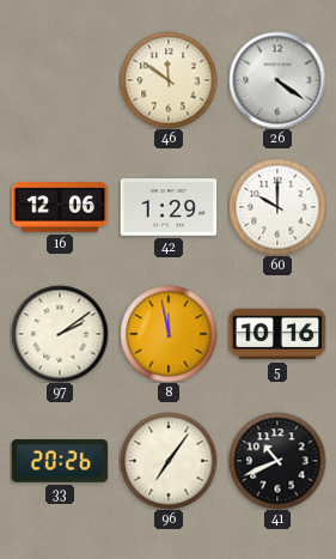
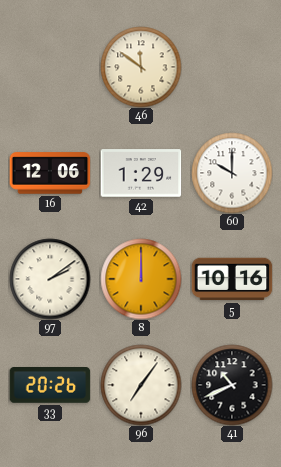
26: 4:21 -> none (277, 80)
8: 11:58 -> 12:00 (141, 279)
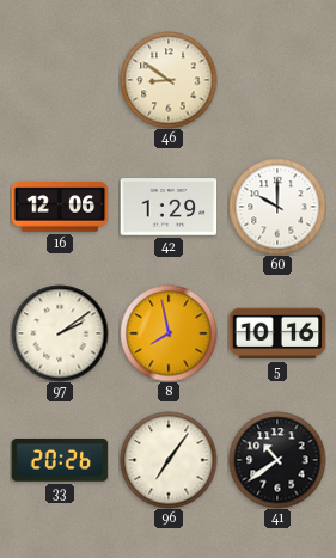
46: 11:51 -> 8:51 (169, 80)
8: 12:00 -> 7:58 (169, 333)
41: 10:41 -> 10:39 (277, 460)
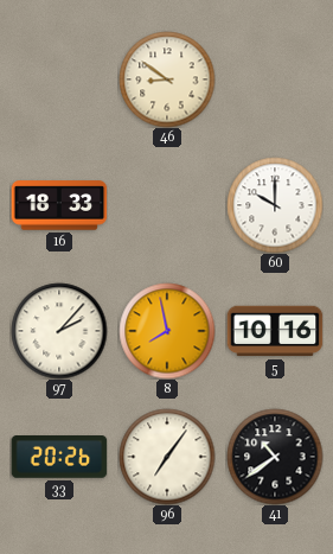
16: 12:06 -> 18:33 (59, 205)
42: 1:29 -> none (169, 207)
97: 2:09 -> 2:07 (59, 331)
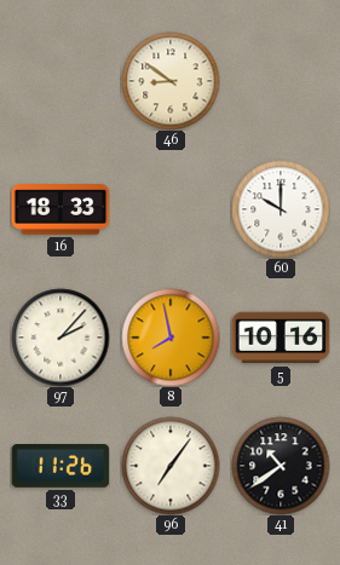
33: 20:26 -> 11:26 (60, 467)
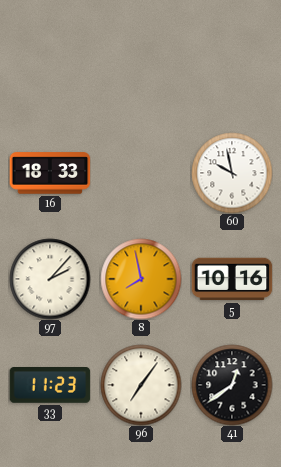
46: 8:51 -> none (171, 81)
60: 10:00 -> 9:58 (232, 173)
33: 11:26 -> 11:23 (50, 386)
41: 10:39 -> 12:39 (232, 385)
